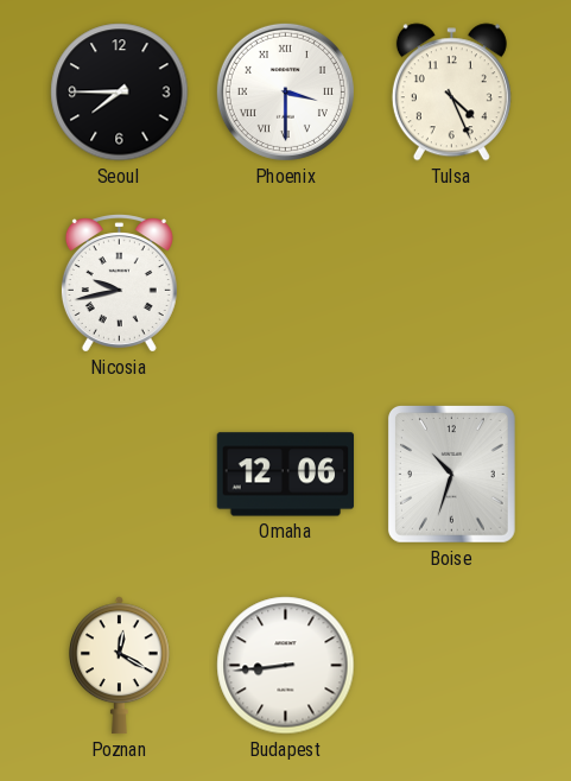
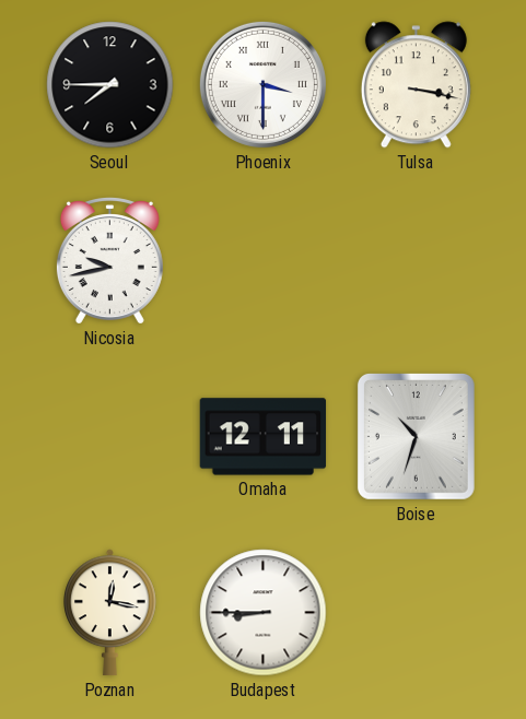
Tulsa: 4:26 -> 3:17 (416, 85)
Omaha: 12:06 -> 12:11 (264, 437)
Poznan: 12:20 -> 12:17 (110, 613)
Budapest: 8:44 -> 8:45 (264, 613)
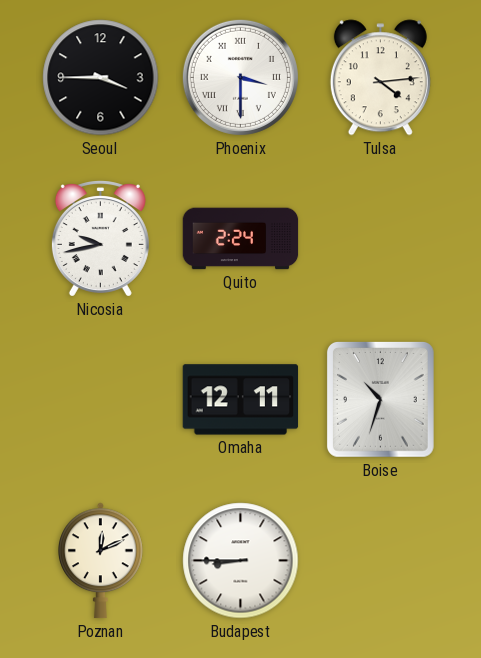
Seoul: 7:45 -> 3:45 (101, 78)
Tulsa: 3:17 -> 4:14 (380, 78)
Quito: none -> 2:24 (241, 239)
Poznan: 12:17 -> 12:11 (101, 561)
